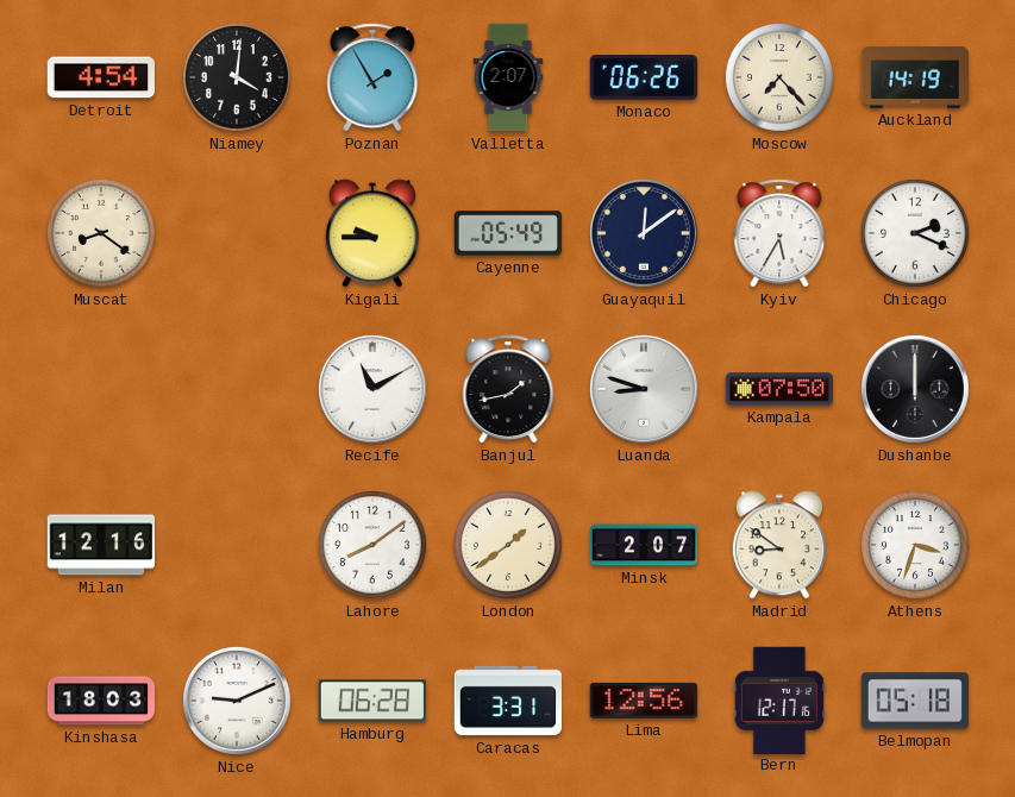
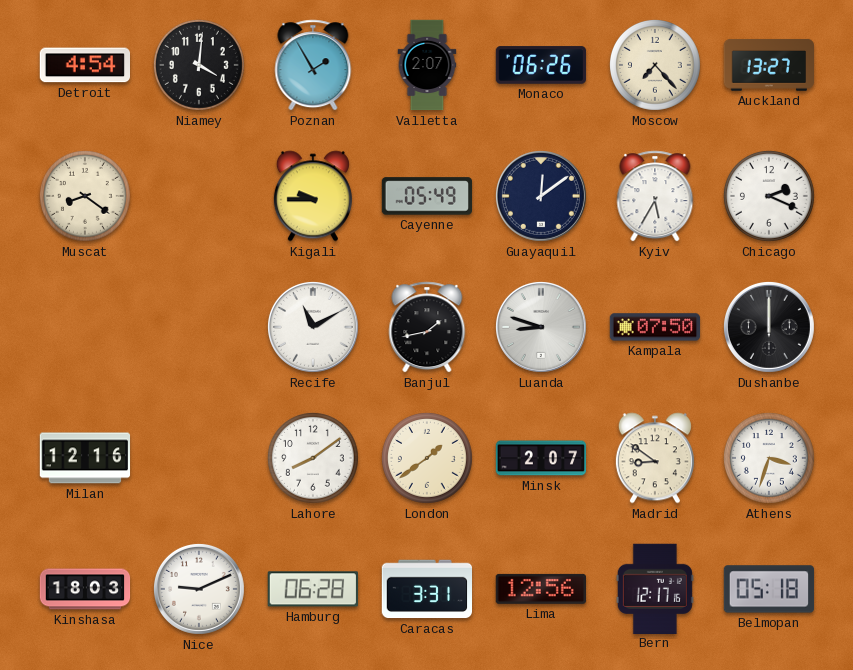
Auckland: 14:19 -> 13:27 (769, 65)
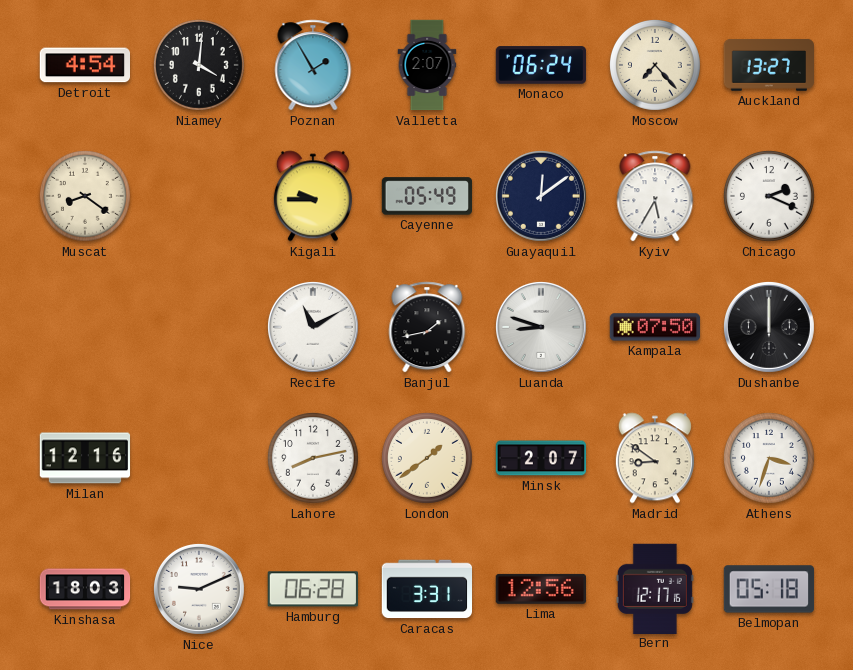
Monaco: 06:26 -> 06:24 (541, 65)
Lahore: 8:09 -> 8:13 (313, 458)
